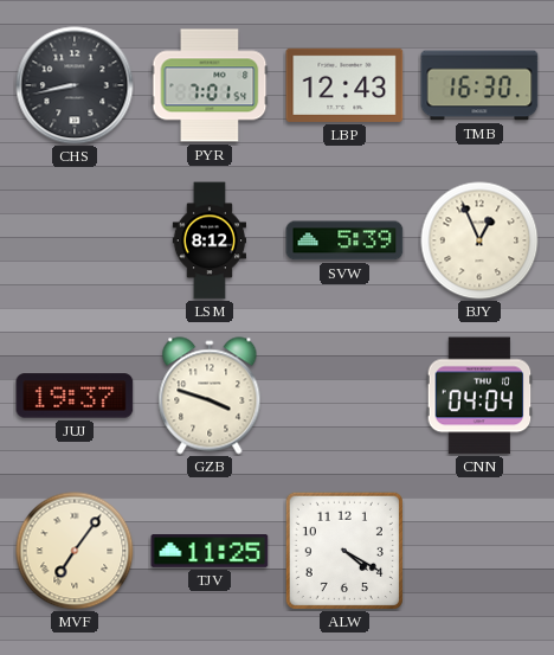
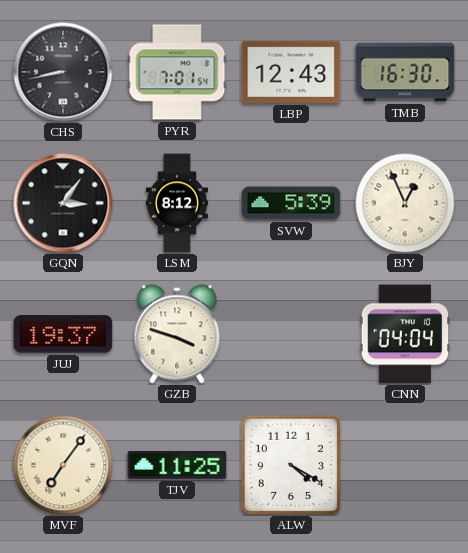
GQN: none -> 3:06 (63, 203)
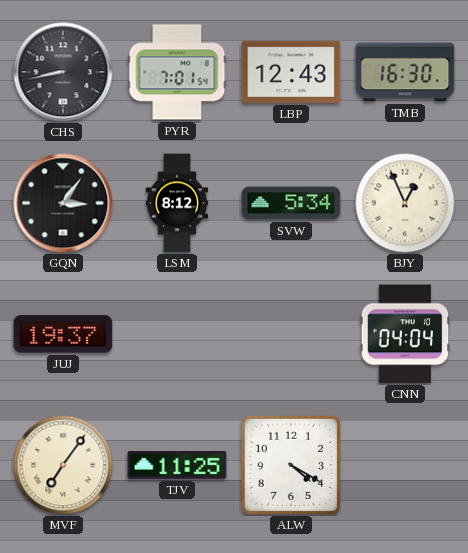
SVW: 5:39 -> 5:34 (291, 203)
GZB: 3:48 -> none (177, 334)
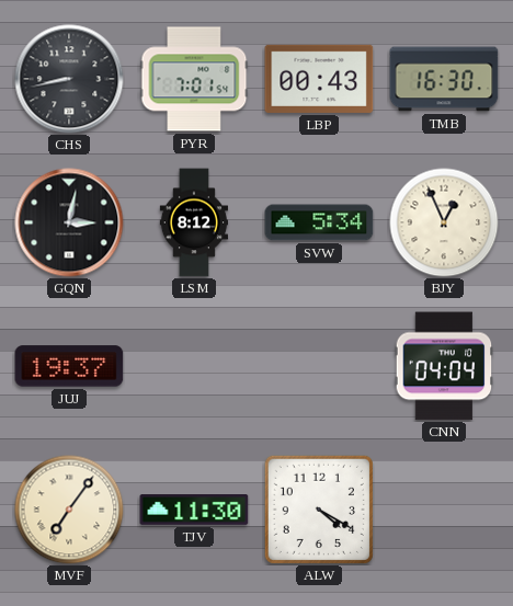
LBP: 12:43 -> 00:43 (319, 79)
GQN: 3:06 -> 3:02 (69, 222)
TJV: 11:25 -> 11:30 (194, 511)
